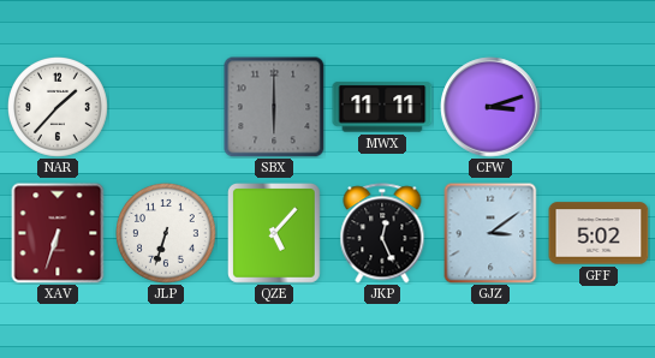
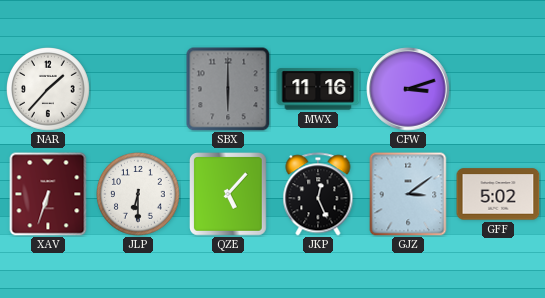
MWX: 11:11 -> 11:16 (318, 89)
JLP: 6:33 -> 6:30 (139, 195)
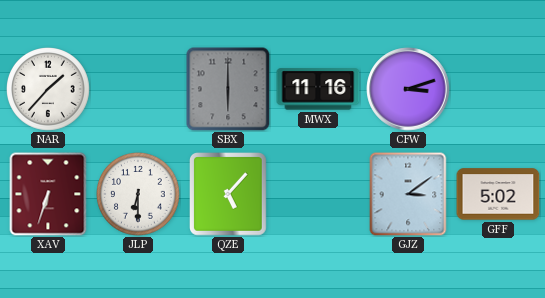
JKP: 12:26 -> none (318, 194)
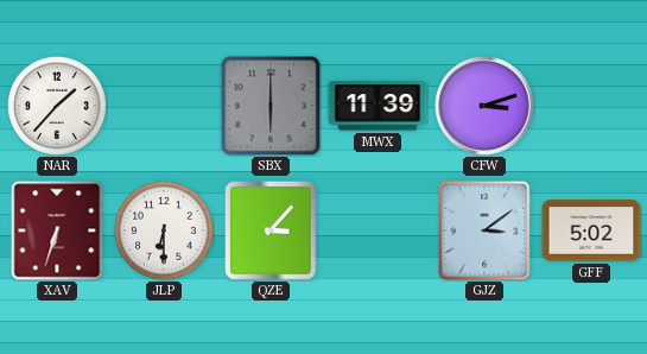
MWX: 11:16 -> 11:39 (378, 106)
QZE: 5:07 -> 3:07 (272, 232)
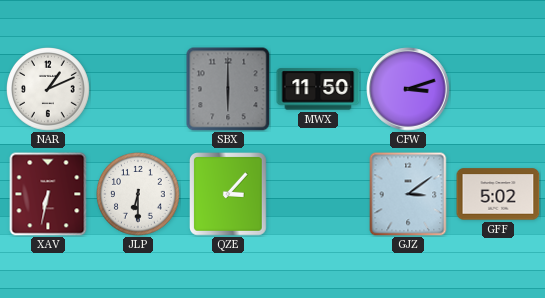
NAR: 1:37 -> 1:11 (49, 90)
MWX: 11:39 -> 11:50 (318, 89)
XAV: 6:33 -> 6:32 (48, 194)
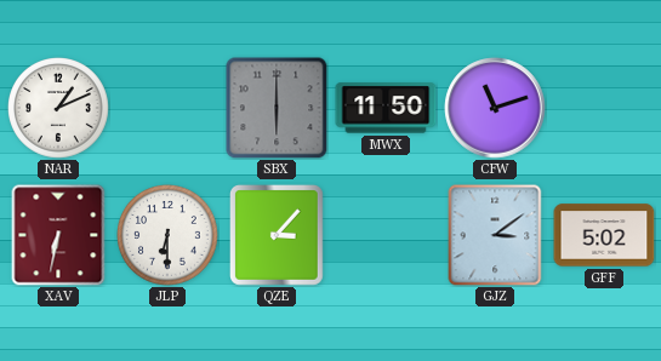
CFW: 3:12 -> 11:12 (495, 108)
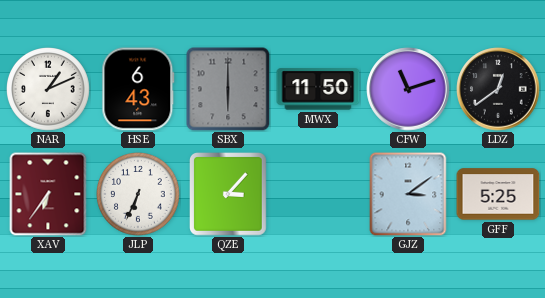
HSE: none -> 6:43 (138, 89)
LDZ: none -> 12:39 (498, 89)
XAV: 6:32 -> 6:36 (48, 194)
JLP: 6:30 -> 6:34 (139, 195)
GFF: 5:02 -> 5:25 (498, 194)
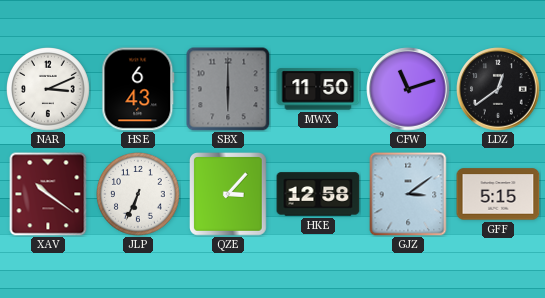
NAR: 1:11 -> 3:11 (49, 90)
XAV: 6:36 -> 10:21 (48, 194)
HKE: none -> 12:58 (318, 194)
GFF: 5:25 -> 5:15 (498, 194)
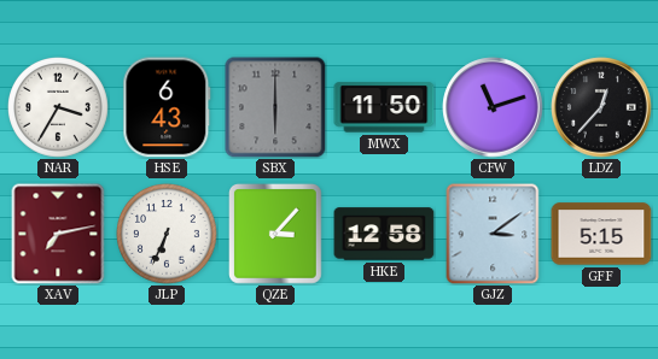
NAR: 3:11 -> 3:35 (59, 108)
LDZ: 12:39 -> 12:37 (601, 107)
XAV: 10:21 -> 7:13 (58, 234)
